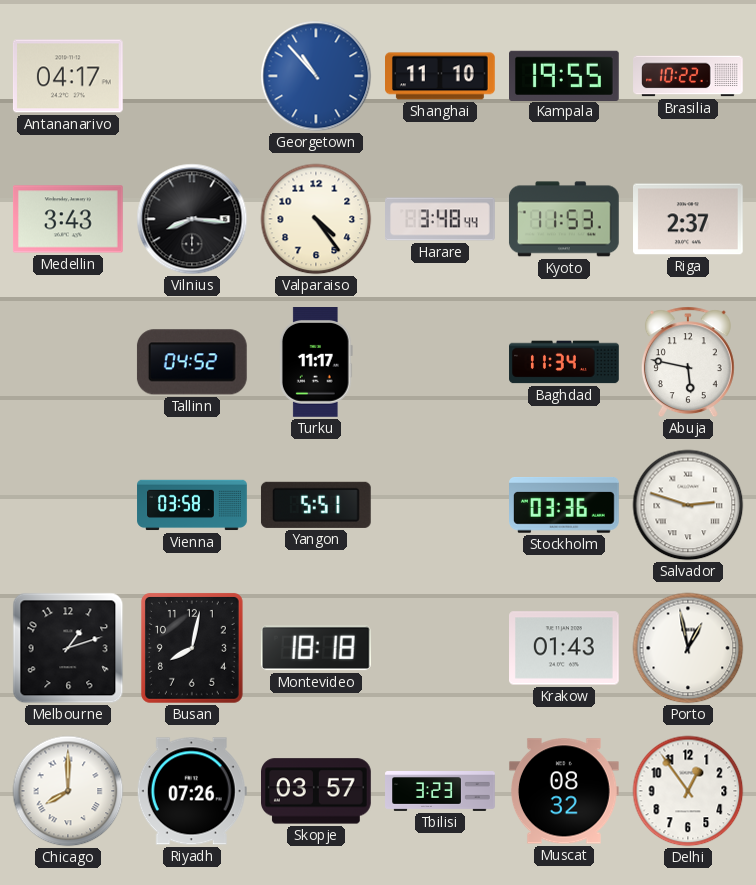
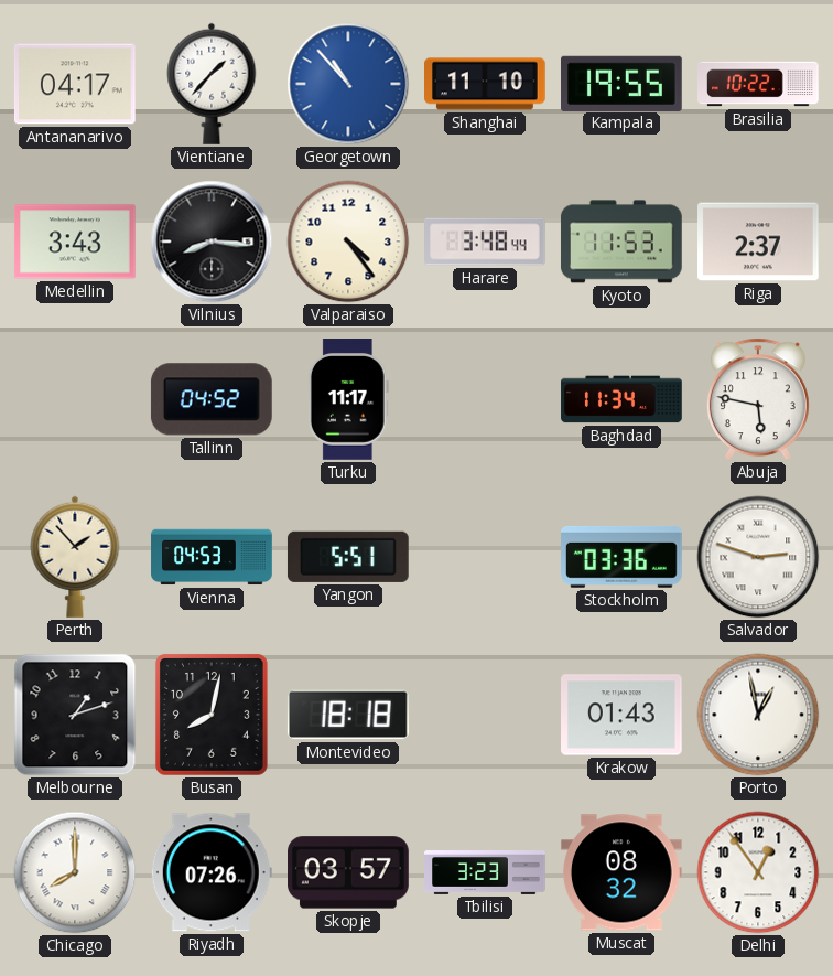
Vientiane: none -> 1:37 (212, 84)
Perth: none -> 1:53 (75, 557)
Vienna: 03:58 -> 04:53 (212, 557)
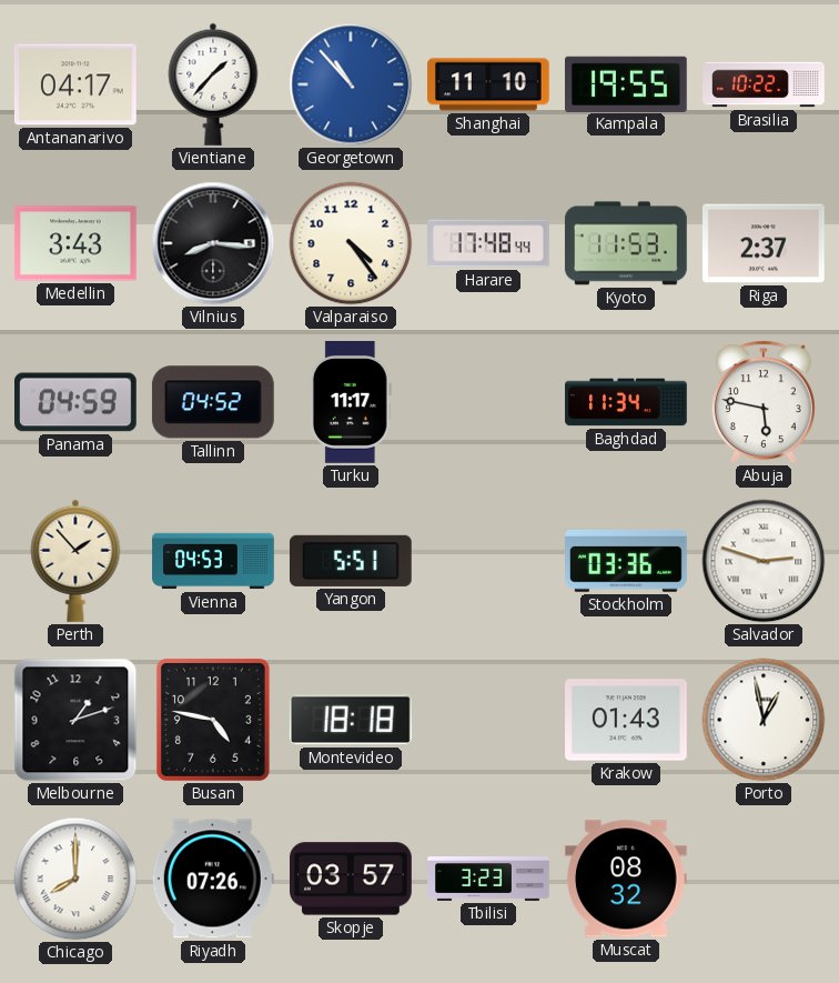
Harare: 3:48 -> 17:48 (488, 243)
Panama: none -> 04:59 (77, 402)
Busan: 8:02 -> 4:47 (213, 720)
Delhi: 12:54 -> none (758, 872)
